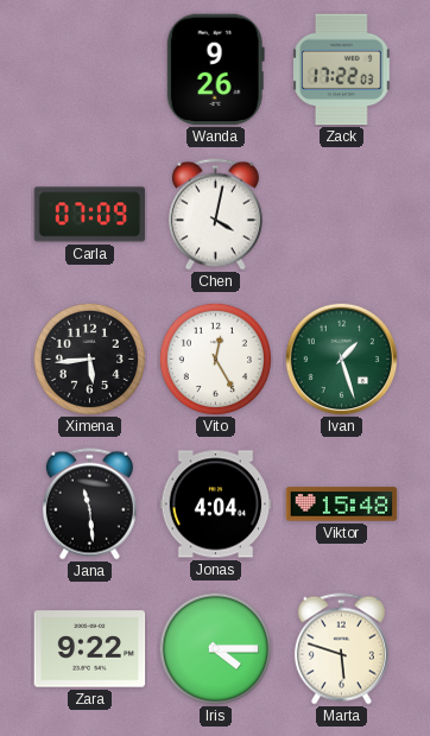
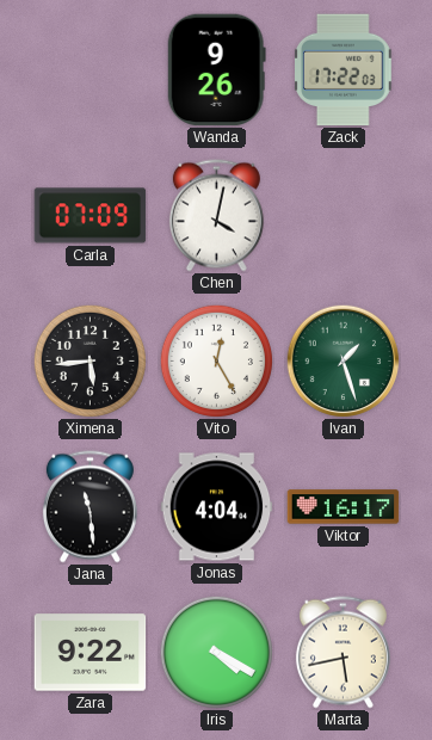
Viktor: 15:48 -> 16:17 (344, 507)
Iris: 4:15 -> 4:20 (216, 652)
Marta: 5:48 -> 5:43 (342, 653)
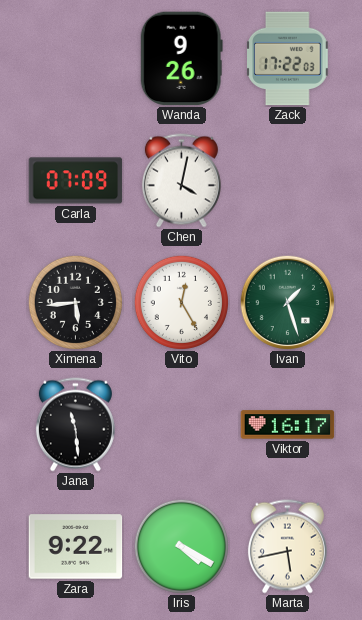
Jonas: 4:04 -> none (217, 507)
